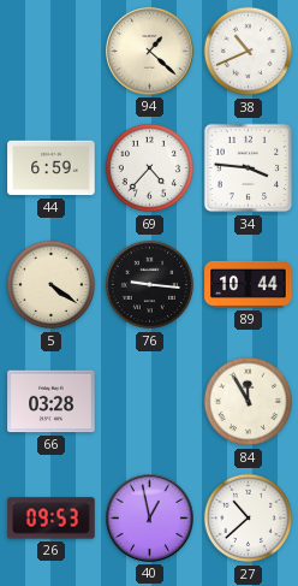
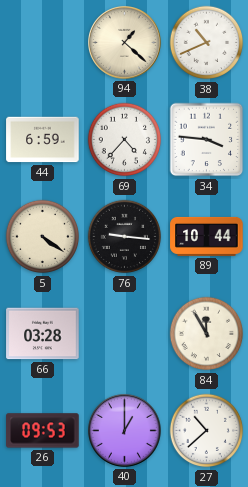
40: 12:58 -> 1:00 (125, 431)
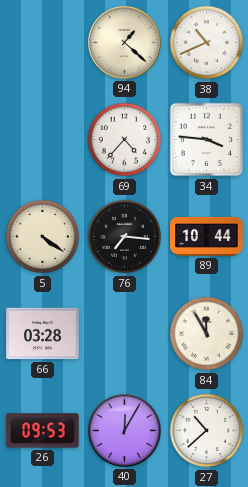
44: 6:59 -> none (43, 140)
76: 9:16 -> 7:16 (125, 237)
40: 1:00 -> 12:05 (125, 431)
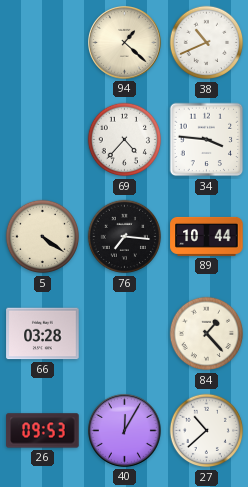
84: 11:55 -> 1:23 (207, 334)
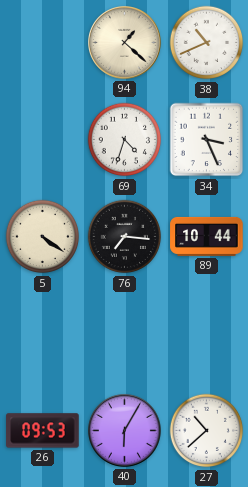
69: 4:37 -> 4:33 (125, 140)
34: 3:46 -> 3:26 (207, 140)
66: 03:28 -> none (43, 334)
84: 1:23 -> none (207, 334)
40: 12:05 -> 6:05 (125, 431)
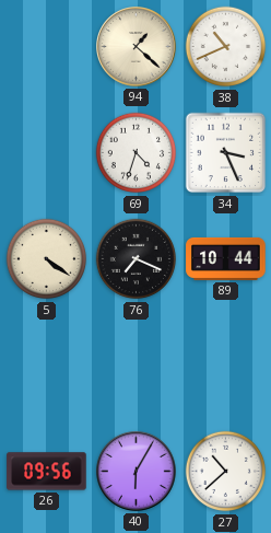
76: 7:16 -> 7:19 (137, 259)
26: 09:53 -> 09:56 (47, 472)
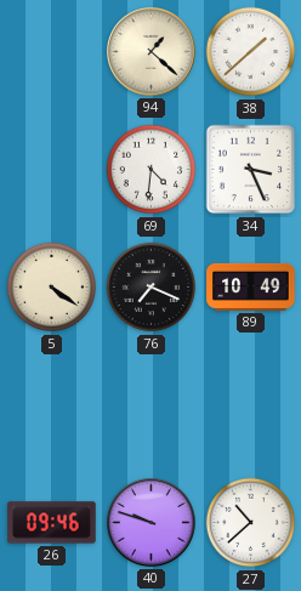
38: 10:41 -> 1:38 (251, 52)
69: 4:33 -> 4:31 (152, 170)
89: 10:44 -> 10:49 (251, 286)
26: 09:56 -> 09:46 (52, 523)
40: 6:05 -> 9:48 (152, 523)
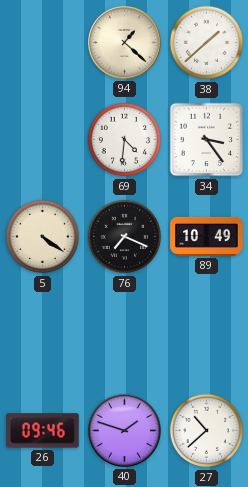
34: 3:26 -> 3:24 (207, 140)
40: 9:48 -> 1:48 (125, 431)
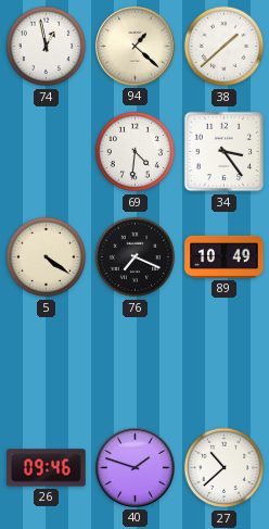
74: none -> 12:58 (47, 47)
